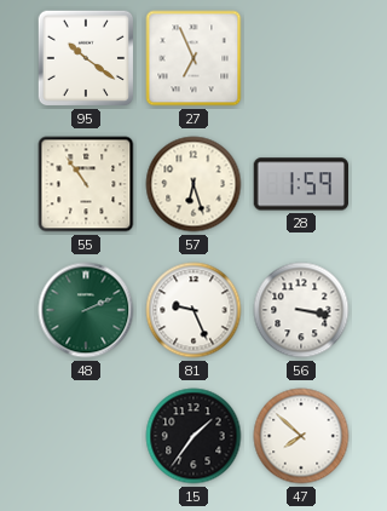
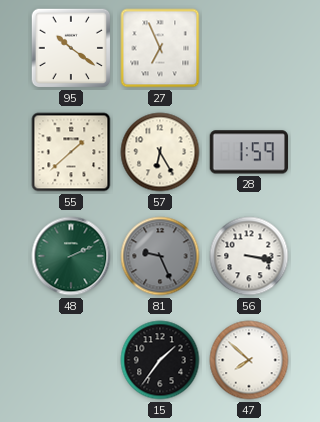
55: 10:54 -> 1:38 (71, 152)
57: 6:27 -> 6:25 (160, 152)
81 dial: white -> grey (160, 256)
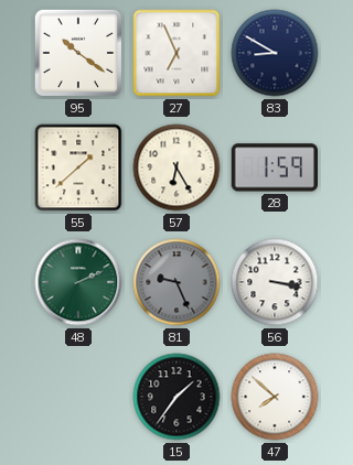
83: none -> 8:50 (275, 53)
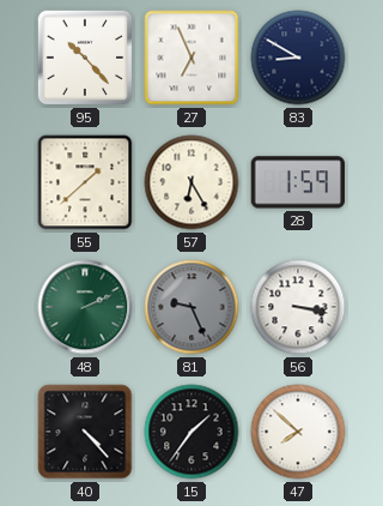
95: 10:21 -> 10:23 (85, 58)
40: none -> 4:23 (85, 432)
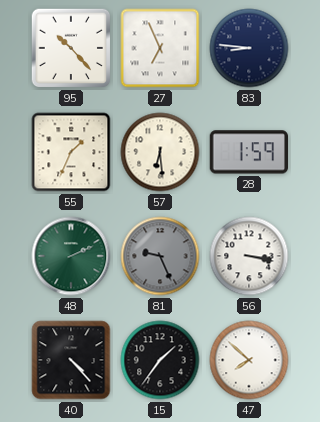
83: 8:50 -> 8:46 (249, 48)
55: 1:38 -> 1:34 (71, 152)
57: 6:25 -> 6:29 (160, 152)
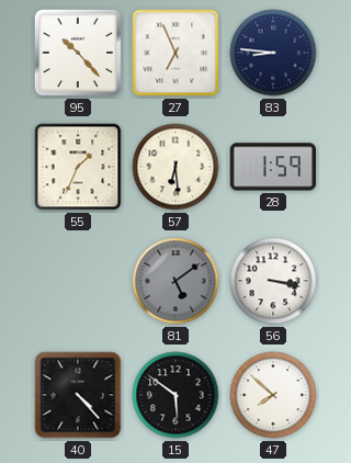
48: 2:11 -> none (71, 256)
81: 9:26 -> 5:09 (175, 281)
15: 1:36 -> 5:51 (175, 395)
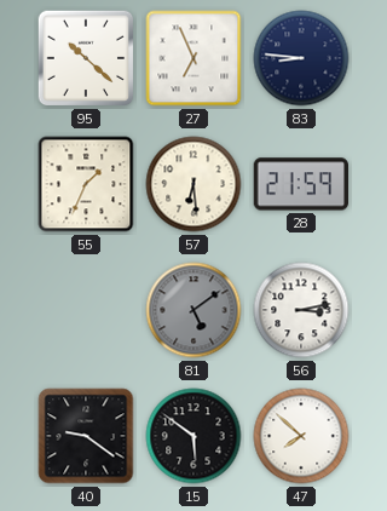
95: 10:23 -> 10:22 (86, 58)
28: 1:59 -> 21:59 (300, 184)
56: 3:17 -> 3:13 (301, 310)
40: 4:23 -> 9:21 (86, 436)
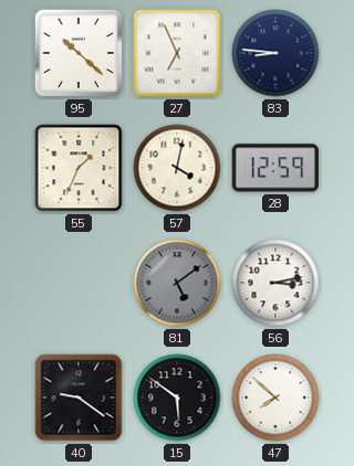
57: 6:29 -> 4:02 (177, 168)
28: 21:59 -> 12:59 (274, 168)
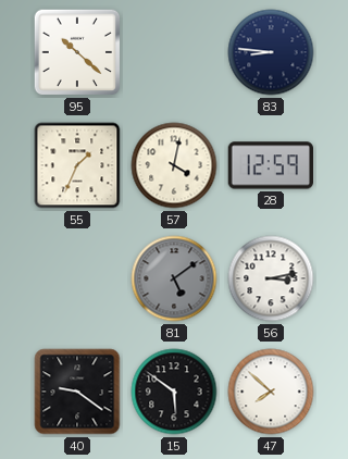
27: 6:56 -> none (177, 53)
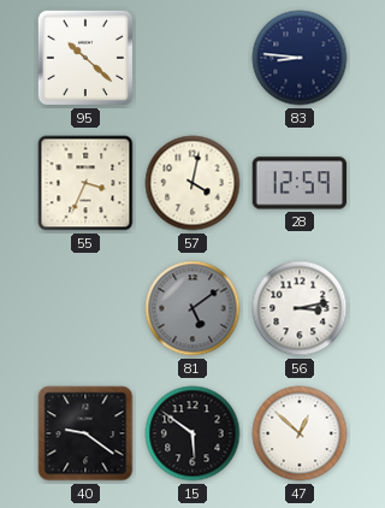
55: 1:34 -> 3:34 (85, 183)
47: 7:52 -> 12:52 (300, 433)
